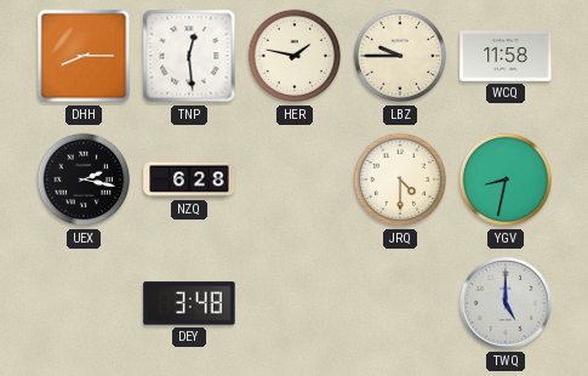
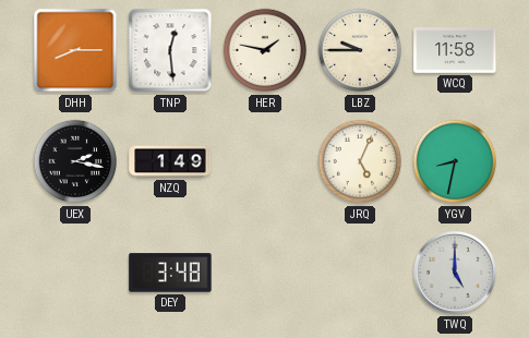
NZQ: 6:28 -> 1:49 (170, 161)
JRQ: 4:30 -> 5:04 (360, 161)
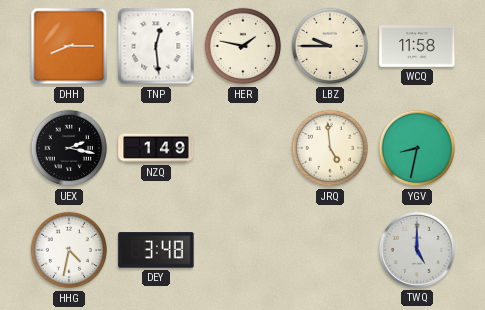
JRQ: 5:04 -> 4:59 (330, 148)
HHG: none -> 4:32 (69, 250)
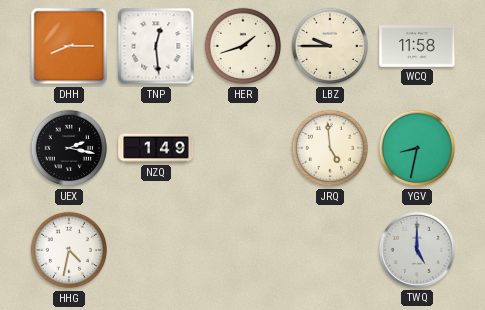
HER: 1:47 -> 1:42 (243, 46)
DEY: 3:48 -> none (156, 250)
